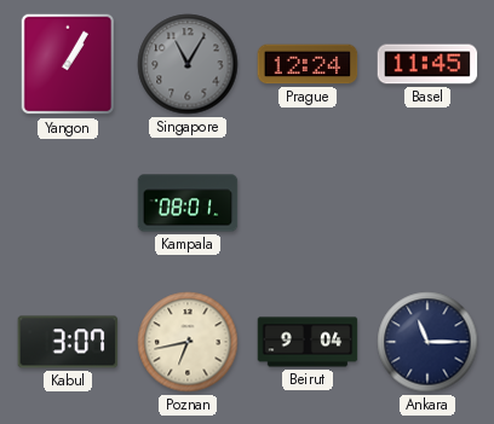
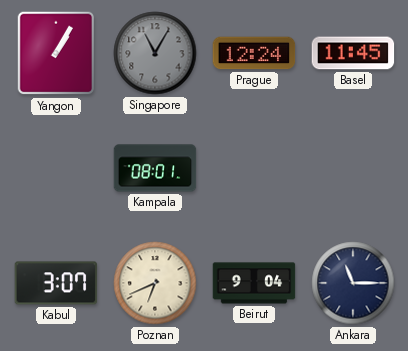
Poznan: 6:43 -> 6:41 (155, 283)
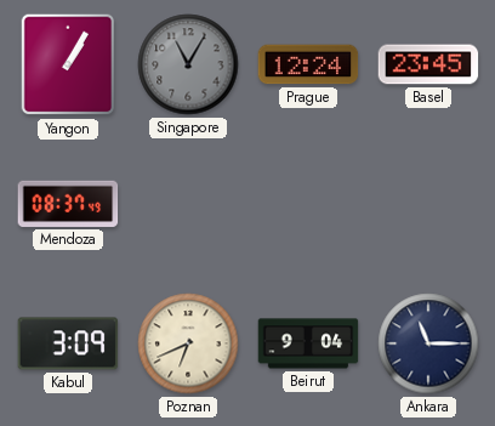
Basel: 11:45 -> 23:45 (428, 64)
Mendoza: none -> 08:37 (68, 204)
Kampala: 08:01 -> none (155, 168)
Kabul: 3:07 -> 3:09 (68, 343)
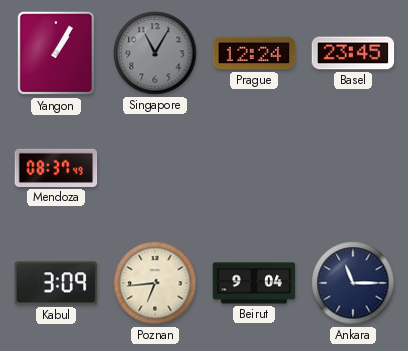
Poznan: 6:41 -> 6:44 (155, 283)
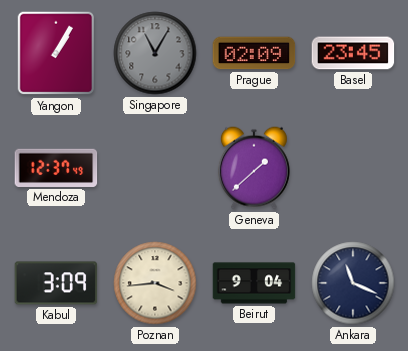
Prague: 12:24 -> 02:09 (254, 53)
Mendoza: 08:37 -> 12:37 (56, 168)
Geneva: none -> 1:38 (254, 168)
Poznan: 6:44 -> 3:44 (155, 283)
Ankara: 11:15 -> 11:19 (353, 283)
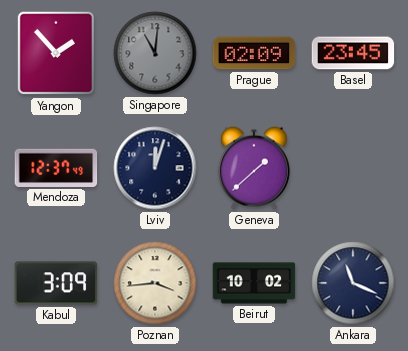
Yangon: 1:05 -> 1:53 (56, 53)
Singapore: 11:05 -> 11:01 (155, 53)
Lviv: none -> 12:03 (155, 168)
Beirut: 9:04 -> 10:02 (254, 283)
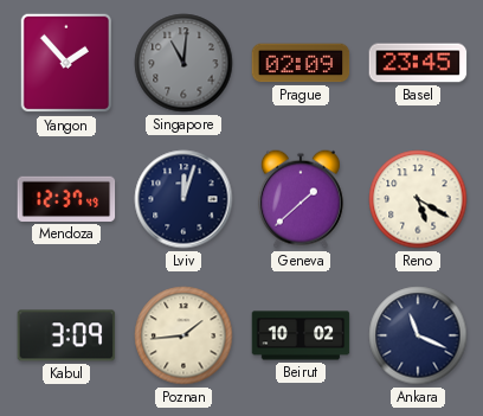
Reno: none -> 5:20 (418, 199)
Poznan: 3:44 -> 1:44 (183, 335)
